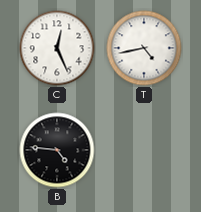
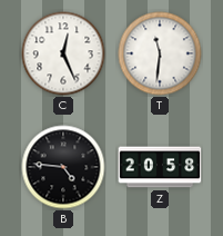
T: 4:43 -> 11:31 (160, 53)
Z: none -> 20:58 (160, 167)
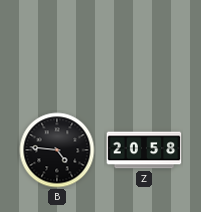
C: 12:26 -> none (63, 53)
T: 11:31 -> none (160, 53)
